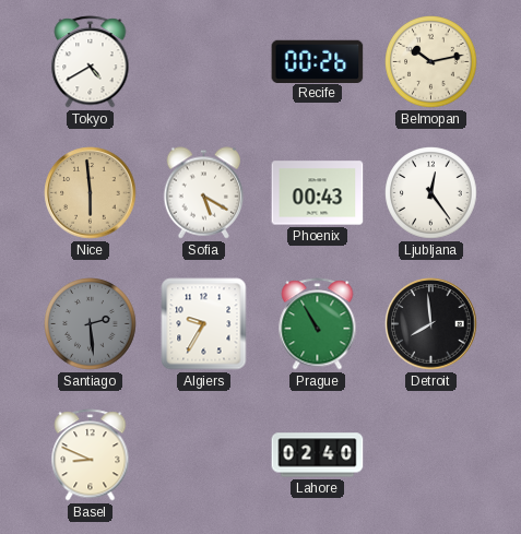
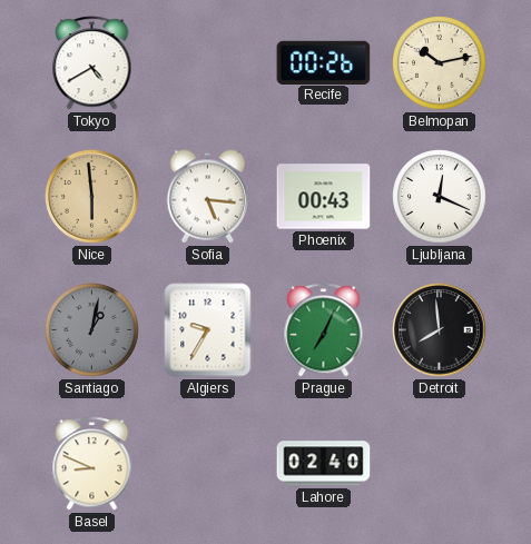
Sofia: 5:20 -> 5:16 (208, 197)
Ljubljana: 12:24 -> 12:19 (440, 197)
Santiago: 2:29 -> 1:02 (92, 330)
Prague: 10:55 -> 7:04 (324, 330)
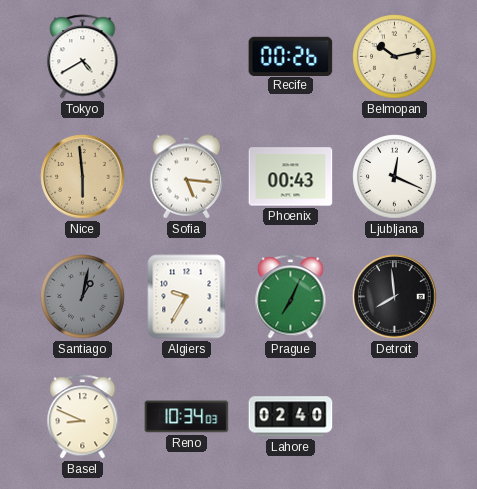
Reno: none -> 10:34 (187, 417)
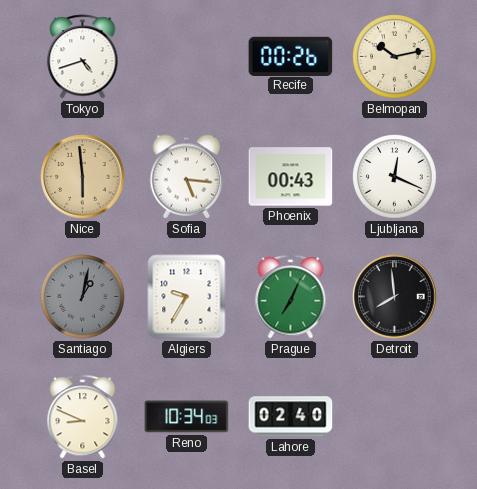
Tokyo: 4:40 -> 4:42 (83, 57)
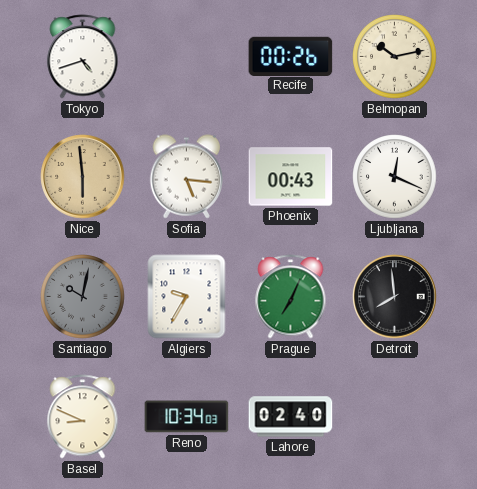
Santiago: 1:02 -> 10:02 (83, 297)
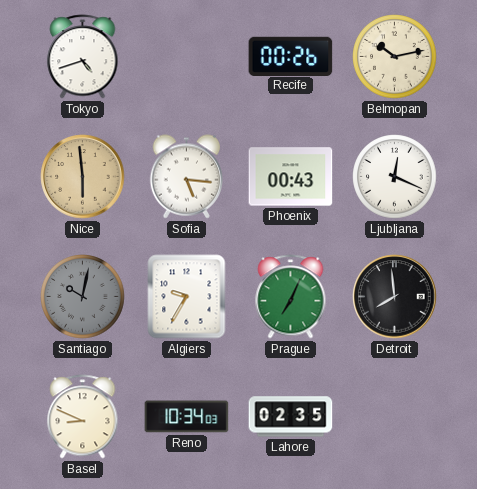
Lahore: 02:40 -> 02:35 (291, 417)
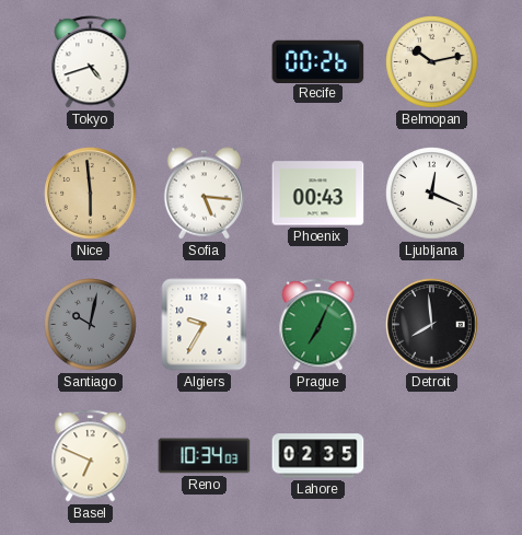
Basel: 8:49 -> 6:49 (91, 456)
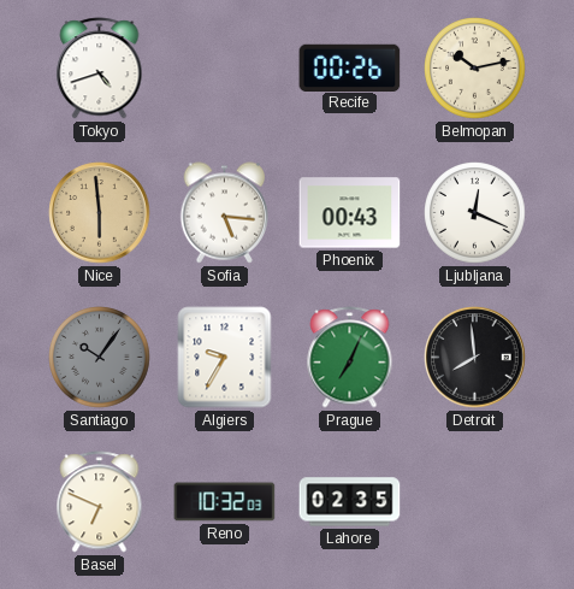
Santiago: 10:02 -> 10:06 (100, 358)
Reno: 10:34 -> 10:32 (225, 502)
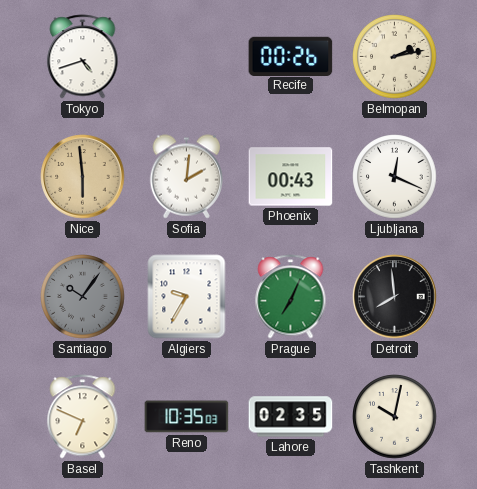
Belmopan: 10:13 -> 2:13 (395, 57)
Sofia: 5:16 -> 2:01 (187, 177)
Reno: 10:32 -> 10:35 (187, 417)
Tashkent: none -> 10:02 (395, 417)
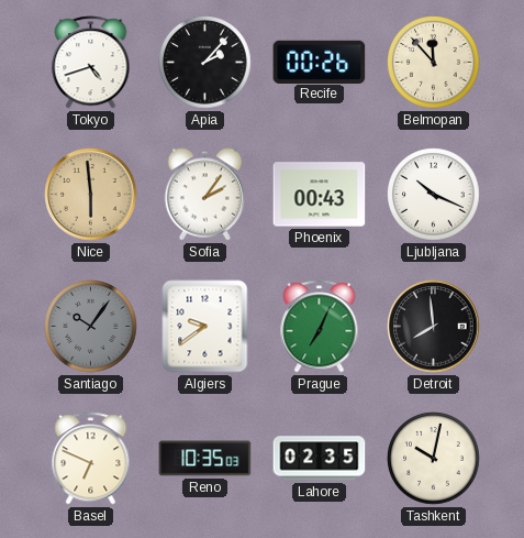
Apia: none -> 2:07 (205, 63)
Belmopan: 2:13 -> 11:53 (434, 63)
Sofia: 2:01 -> 2:06 (205, 195)
Ljubljana: 12:19 -> 10:19 (434, 195)
Algiers: 9:35 -> 9:39 (205, 327)
